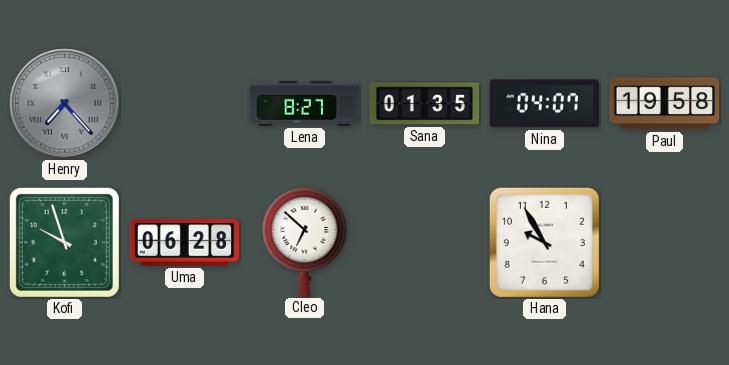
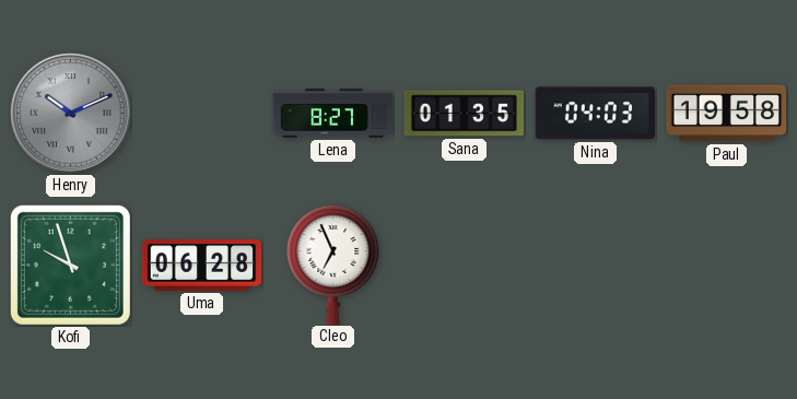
Henry: 7:23 -> 10:11 (71, 114)
Nina: 04:07 -> 04:03 (595, 114)
Cleo: 6:52 -> 6:56 (333, 263)
Hana: 9:55 -> none (544, 242)
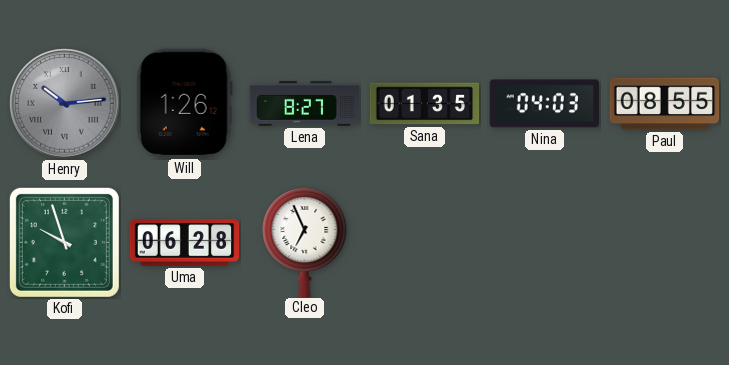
Henry: 10:11 -> 10:14 (65, 104)
Will: none -> 1:26 (184, 103)
Paul: 19:58 -> 08:55 (665, 104)
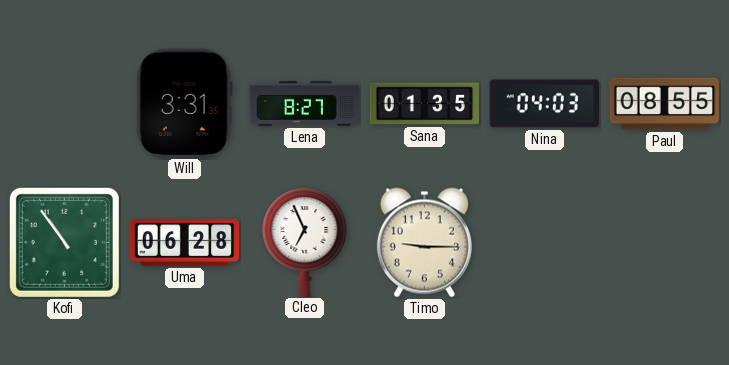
Henry: 10:14 -> none (65, 104)
Will: 1:26 -> 3:31 (184, 103)
Kofi: 9:57 -> 10:54 (64, 242)
Timo: none -> 9:15 (424, 243)
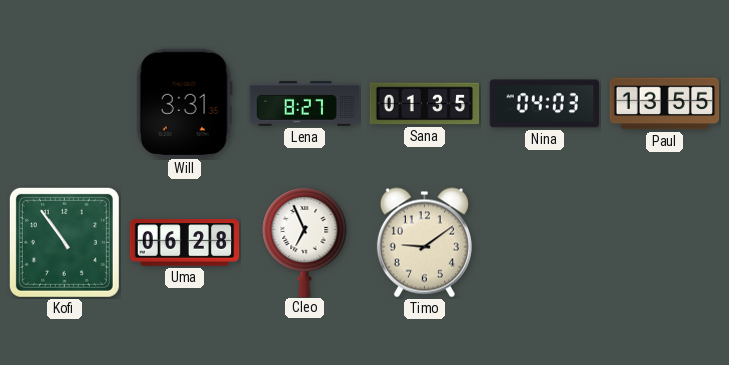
Paul: 08:55 -> 13:55 (665, 104)
Timo: 9:15 -> 9:09 (424, 243)
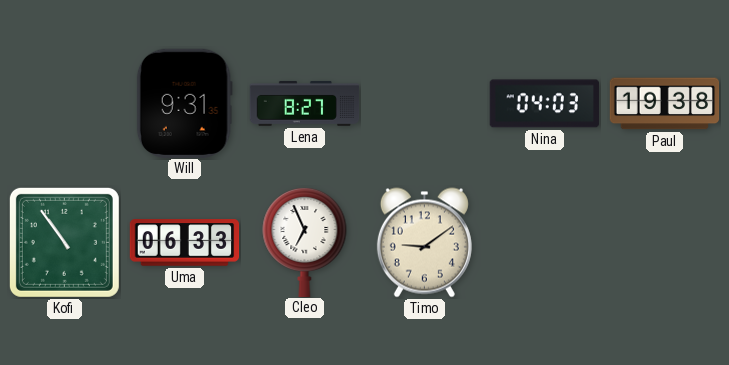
Will: 3:31 -> 9:31 (184, 103)
Sana: 01:35 -> none (425, 104)
Paul: 13:55 -> 19:38 (665, 104)
Uma: 06:28 -> 06:33 (185, 243)
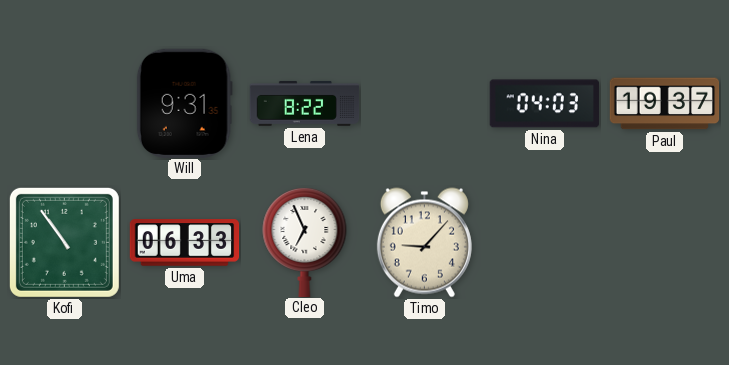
Lena: 8:27 -> 8:22 (305, 103)
Paul: 19:38 -> 19:37 (665, 104)
Timo: 9:09 -> 9:07 (424, 243)
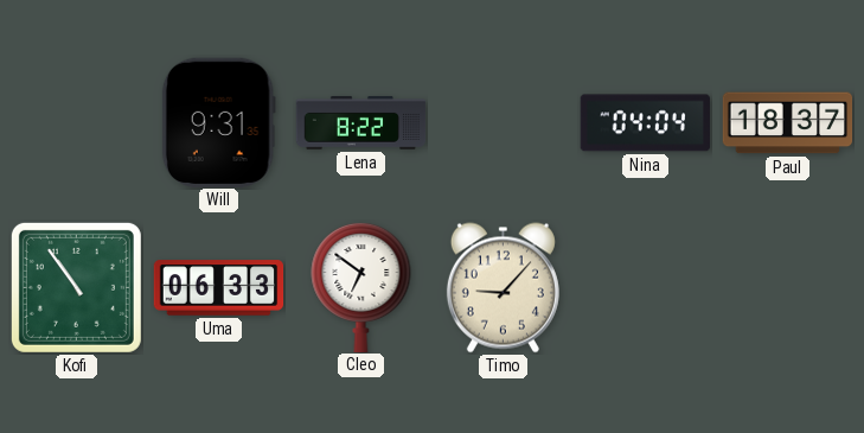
Nina: 04:03 -> 04:04 (645, 123)
Paul: 19:37 -> 18:37 (788, 123)
Cleo: 6:56 -> 6:51 (361, 286)
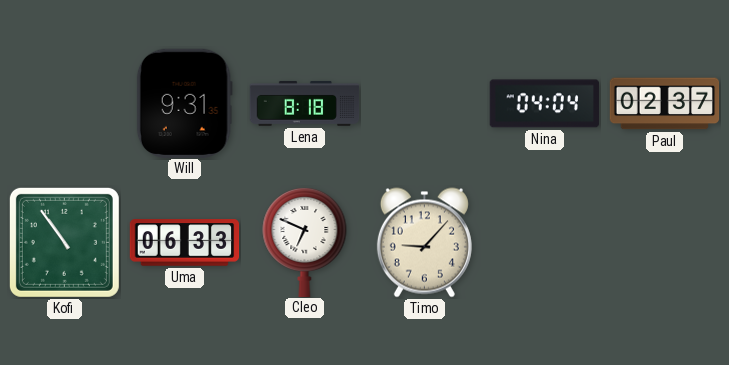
Lena: 8:22 -> 8:18 (305, 103)
Paul: 18:37 -> 02:37 (665, 104)
Cleo: 6:51 -> 6:49 (305, 241)
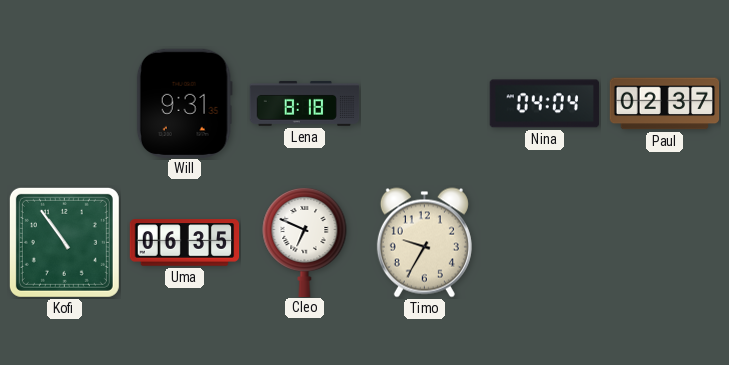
Uma: 06:33 -> 06:35 (185, 243)
Timo: 9:07 -> 9:35 (424, 243)
